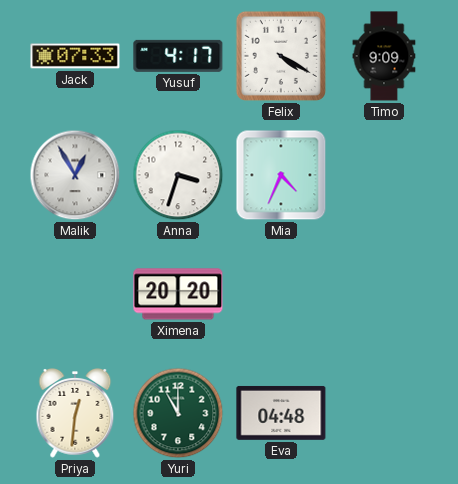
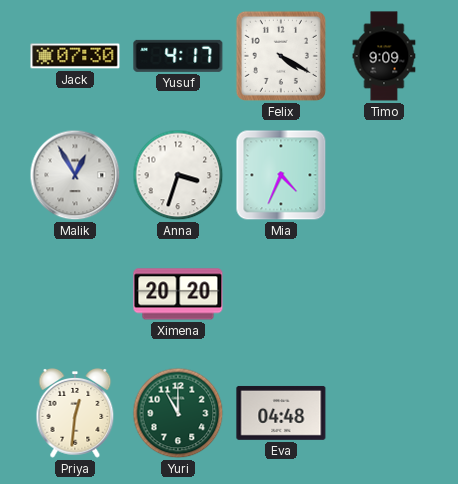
Jack: 07:33 -> 07:30 (75, 56)
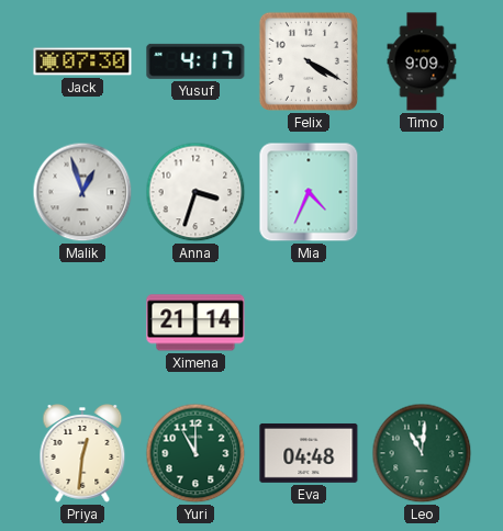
Malik: 12:55 -> 12:57 (82, 192)
Ximena: 20:20 -> 21:14 (195, 323)
Leo: none -> 11:01 (422, 453)
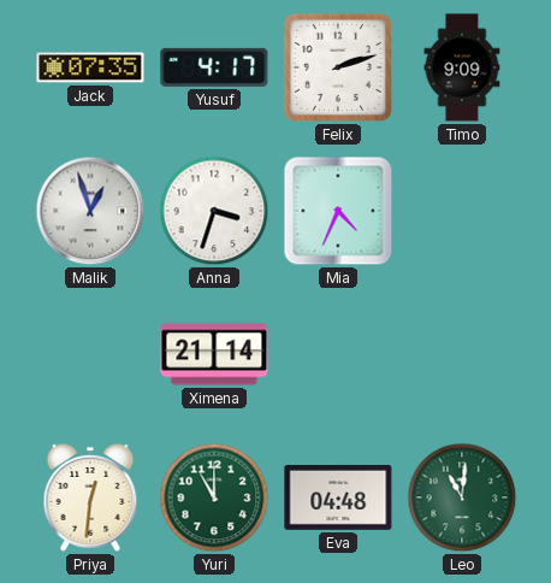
Jack: 07:30 -> 07:35 (90, 67)
Felix: 4:20 -> 2:12 (338, 67)
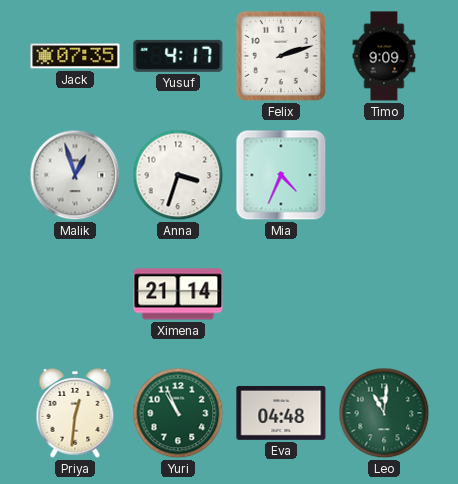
Yuri: 11:00 -> 10:56 (178, 413)
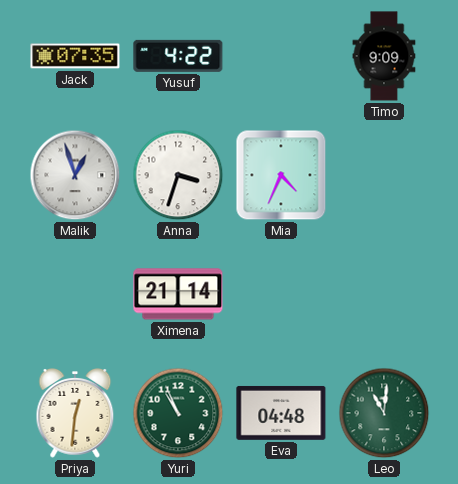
Yusuf: 4:17 -> 4:22 (178, 56)
Felix: 2:12 -> none (281, 56)
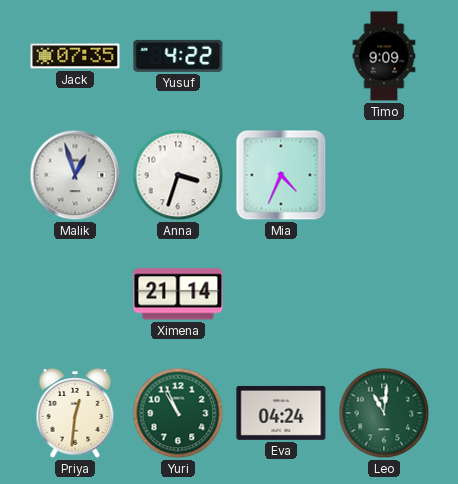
Eva: 04:48 -> 04:24 (281, 413)
